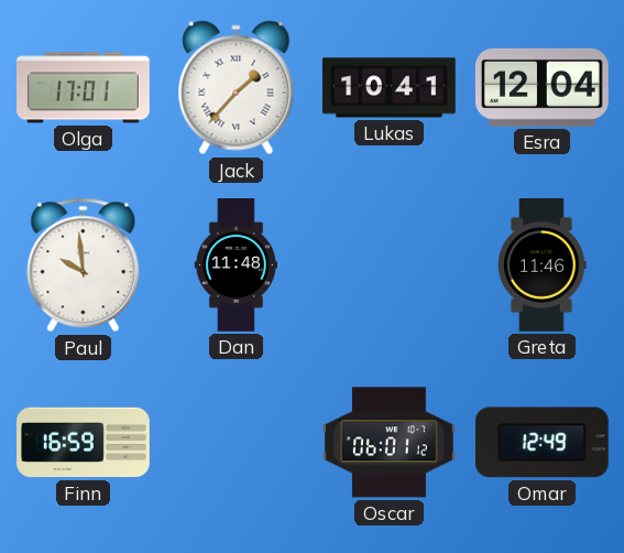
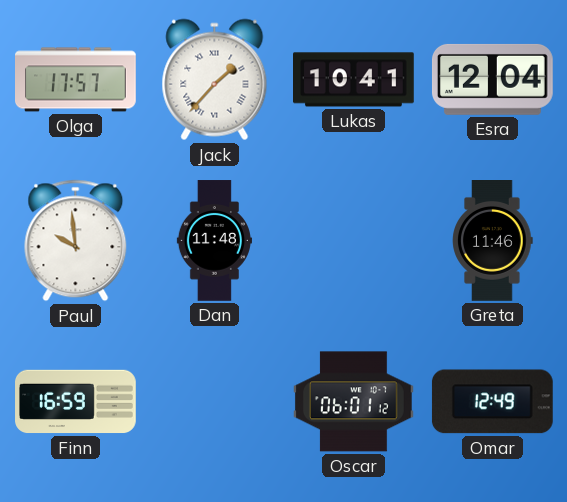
Olga: 17:01 -> 17:57 (76, 80)
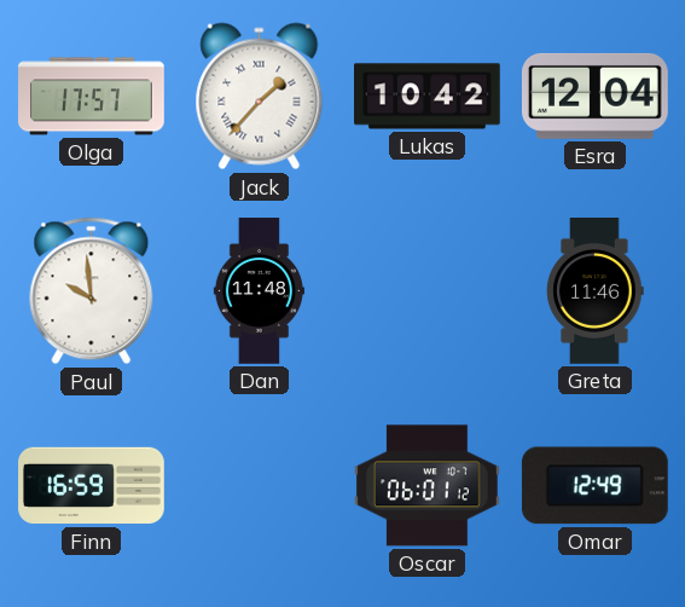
Lukas: 10:41 -> 10:42 (428, 97)
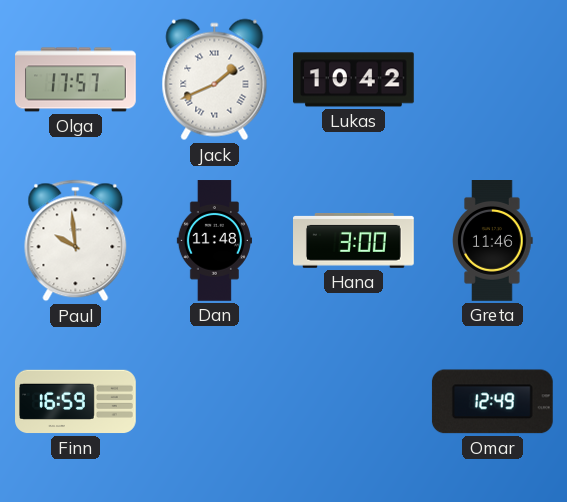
Jack: 1:37 -> 1:41 (215, 80)
Esra: 12:04 -> none (594, 96)
Hana: none -> 3:00 (354, 241)
Oscar: 06:01 -> none (426, 486)
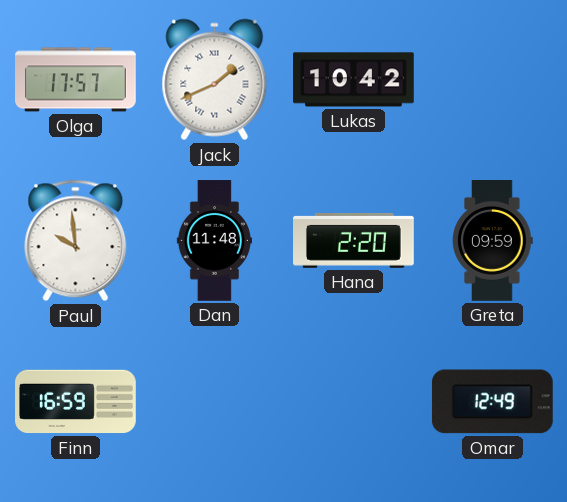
Hana: 3:00 -> 2:20 (354, 241)
Greta: 11:46 -> 09:59 (493, 241)
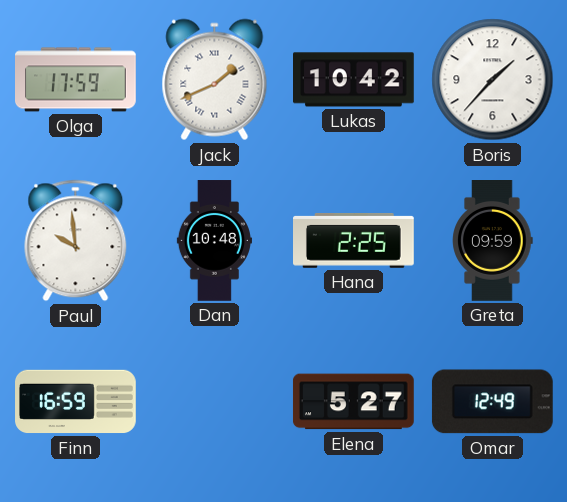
Olga: 17:57 -> 17:59 (76, 80)
Boris: none -> 1:37 (493, 80)
Dan: 11:48 -> 10:48 (214, 241)
Hana: 2:20 -> 2:25 (354, 241)
Elena: none -> 5:27 (353, 402)
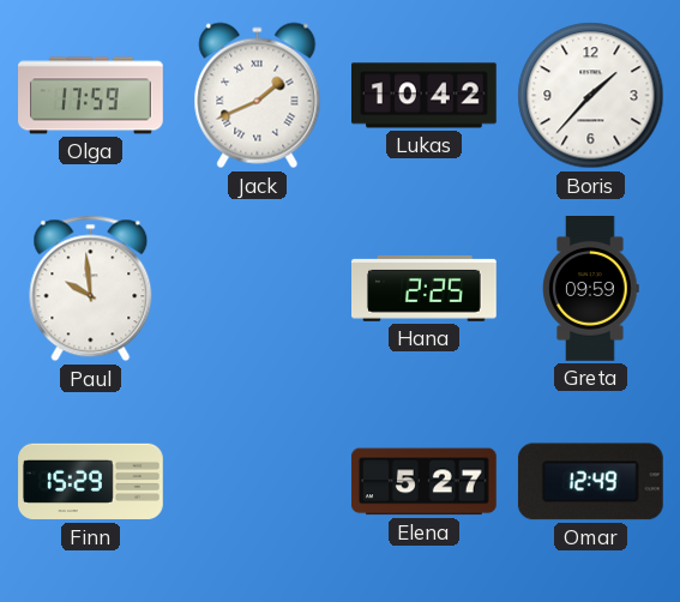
Dan: 10:48 -> none (214, 241)
Finn: 16:59 -> 15:29 (91, 482)
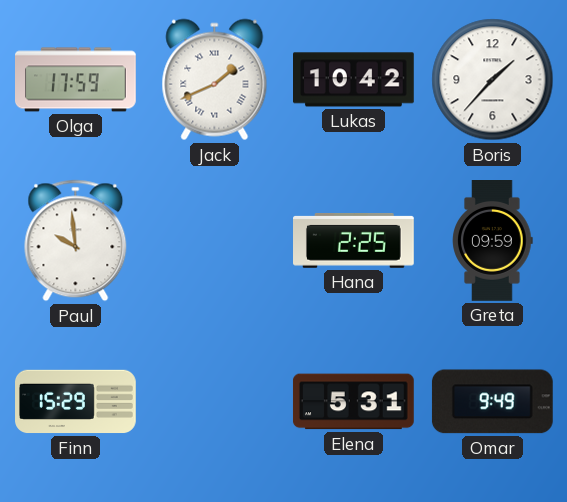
Elena: 5:27 -> 5:31 (353, 402)
Omar: 12:49 -> 9:49 (492, 402)
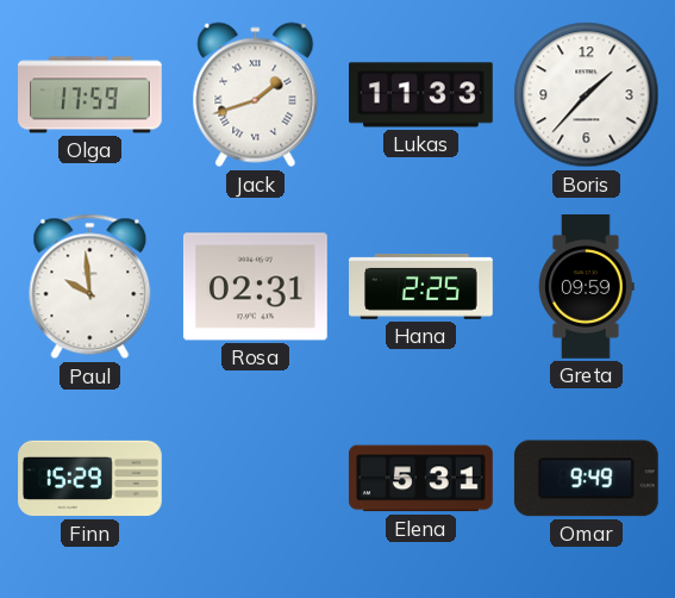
Jack: 1:41 -> 1:42 (256, 95)
Lukas: 10:42 -> 11:33 (421, 95)
Rosa: none -> 02:31 (255, 287)
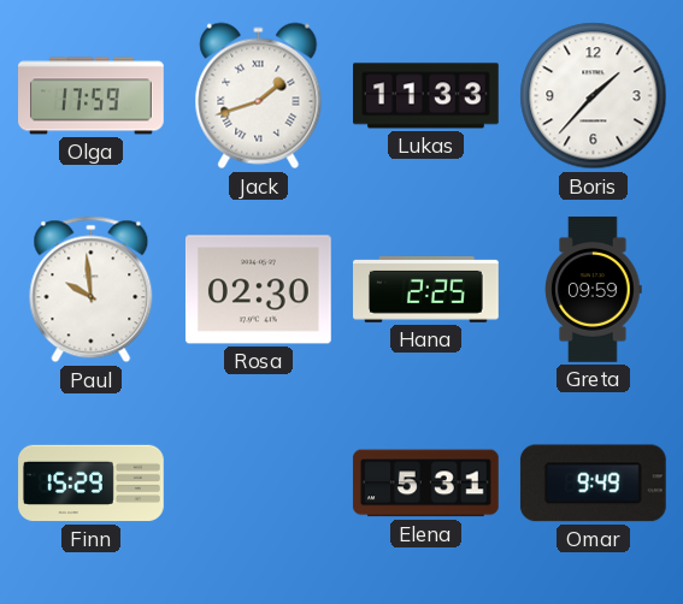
Rosa: 02:31 -> 02:30 (258, 290)
